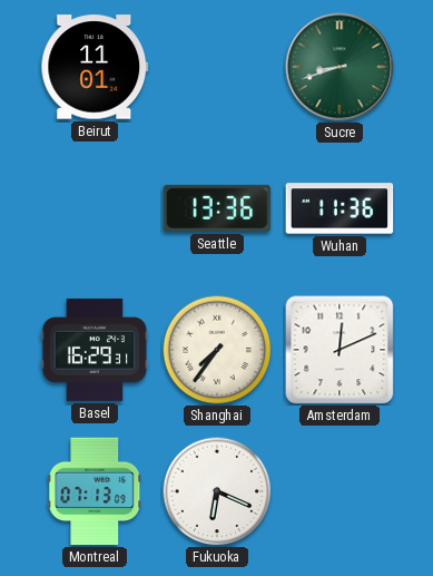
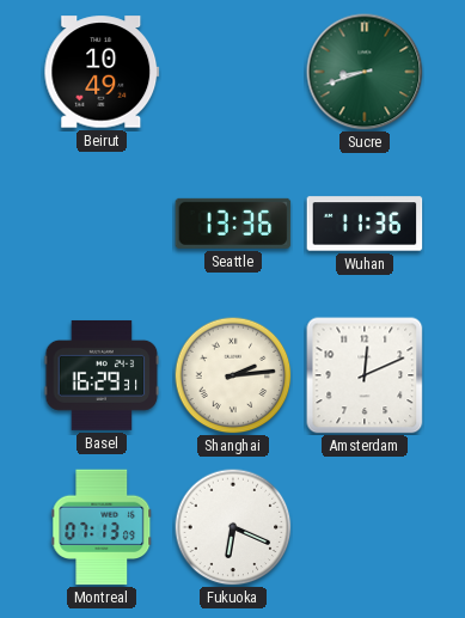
Beirut: 11:01 -> 10:49 (102, 72)
Shanghai: 7:36 -> 2:14 (233, 375)
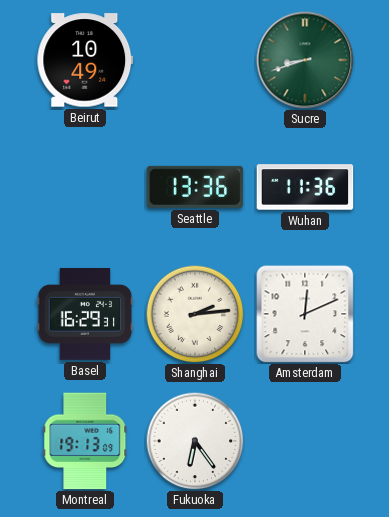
Montreal: 07:13 -> 19:13 (85, 441)
Fukuoka: 6:19 -> 6:24 (195, 441)
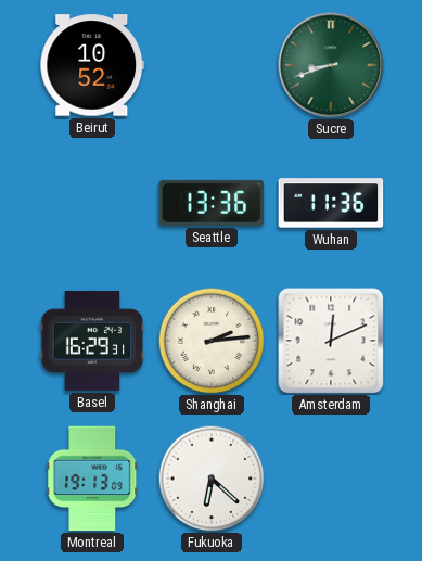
Beirut: 10:49 -> 10:52 (92, 65)
Fukuoka: 6:24 -> 6:22 (212, 479)
